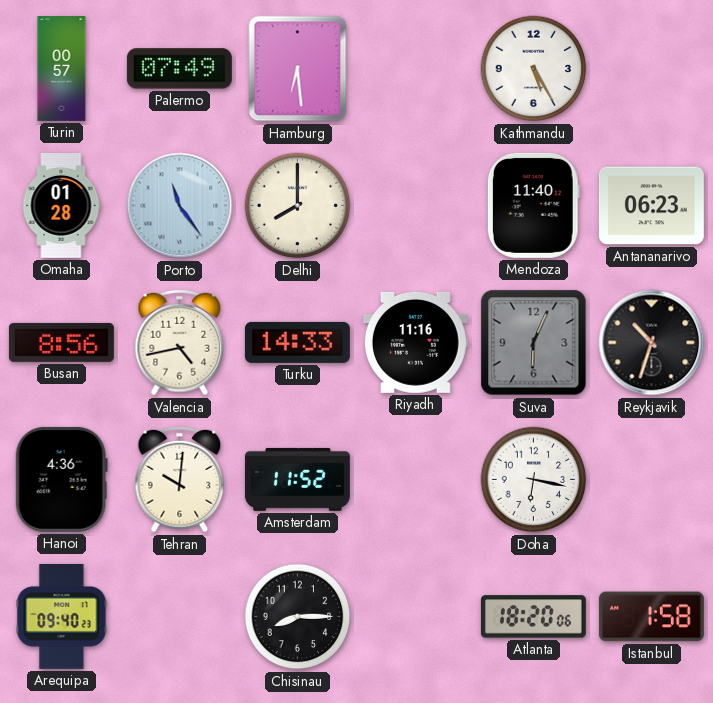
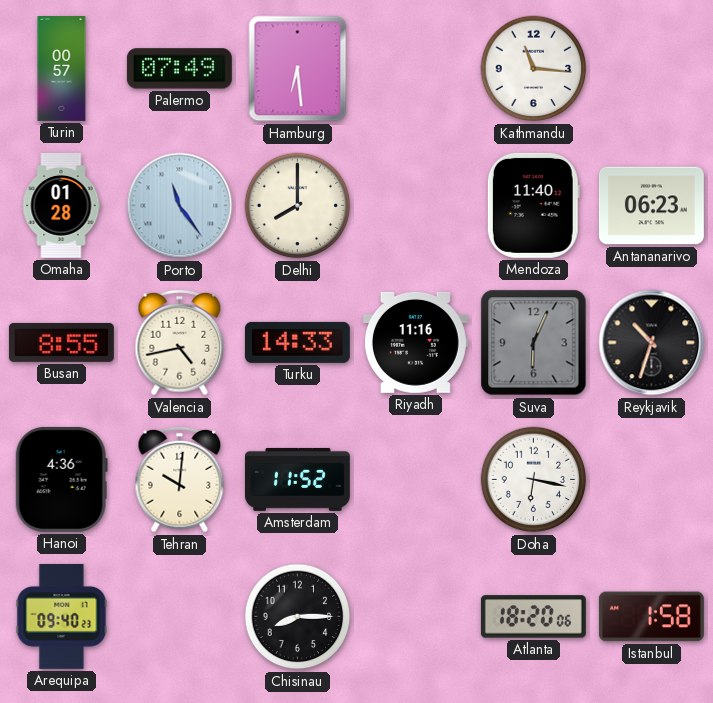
Kathmandu: 5:25 -> 11:16 (534, 69)
Busan: 8:56 -> 8:55 (61, 342)
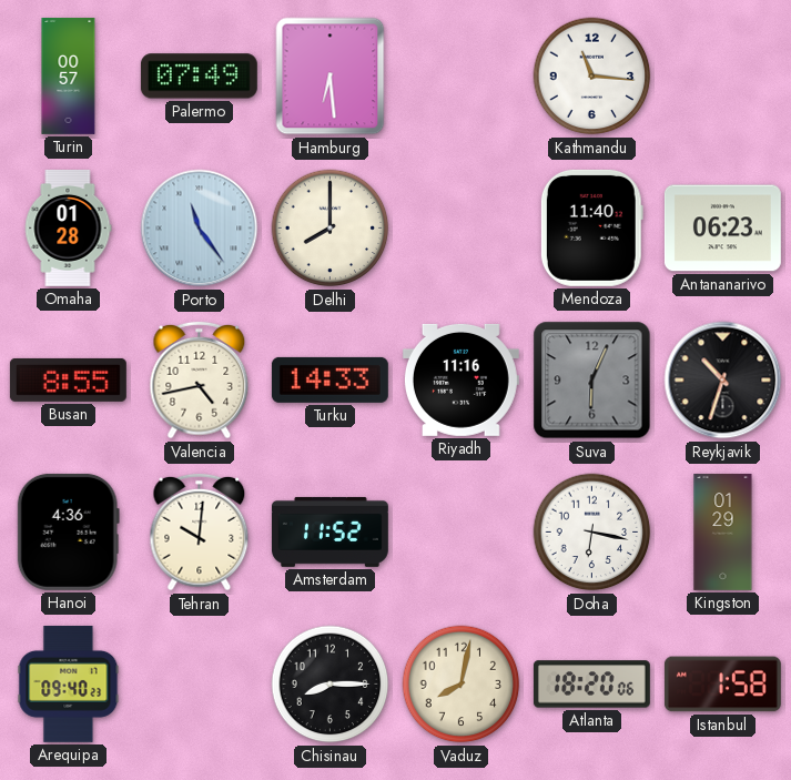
Kingston: none -> 01:29 (723, 531)
Vaduz: none -> 8:02 (462, 685)
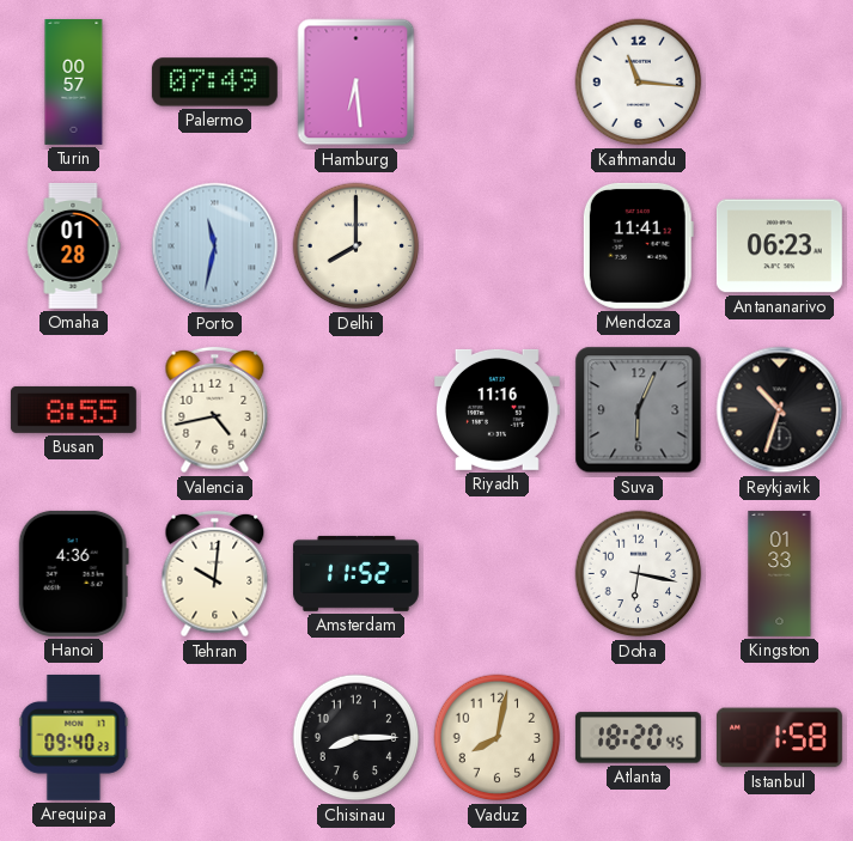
Porto: 11:24 -> 11:32 (215, 246)
Mendoza: 11:40 -> 11:41 (638, 245)
Turku: 14:33 -> none (329, 379)
Kingston: 01:29 -> 01:33 (780, 573)
Atlanta: 18:20:06 -> 18:20:45 (638, 738)
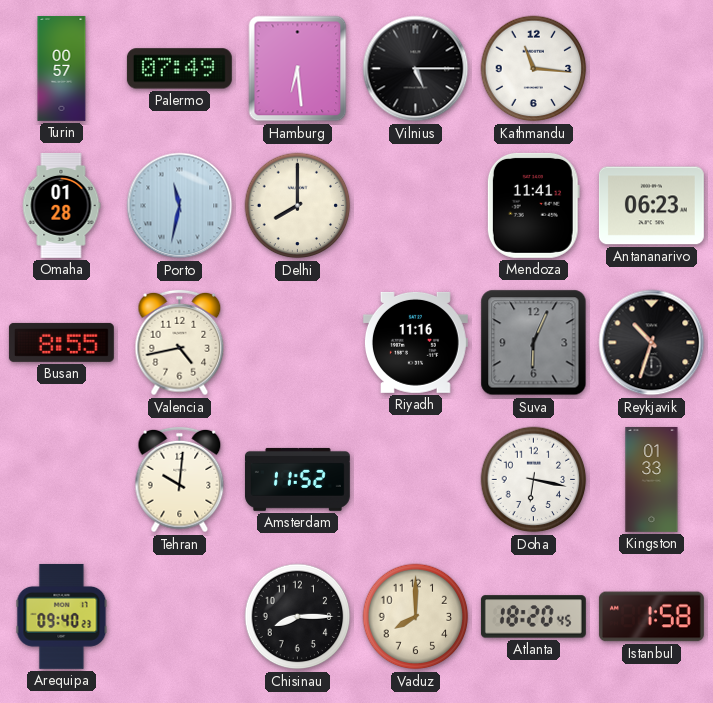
Vilnius: none -> 5:15 (416, 69)
Hanoi: 4:36 -> none (73, 573)
Vaduz: 8:02 -> 8:00 (416, 617)
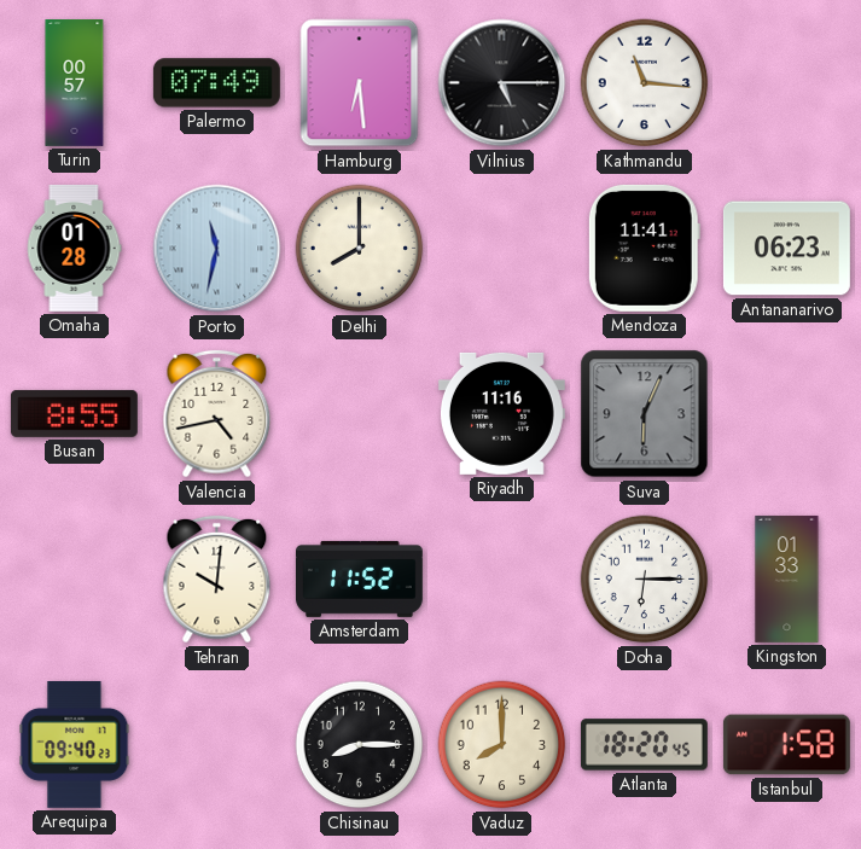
Reykjavik: 10:33 -> none (652, 343)
Doha: 6:17 -> 6:15 (645, 580)
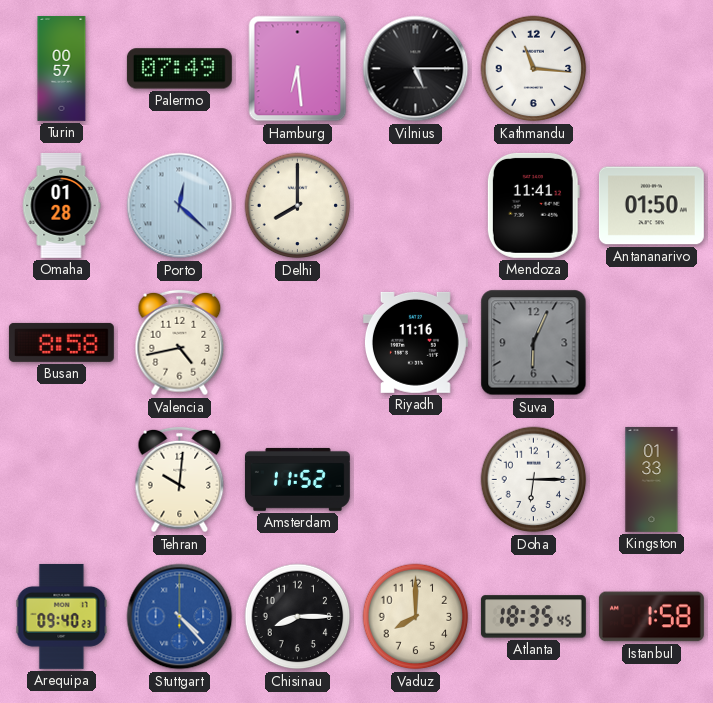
Porto: 11:32 -> 12:22 (180, 206)
Antananarivo: 06:23 -> 01:50 (651, 206)
Busan: 8:55 -> 8:58 (61, 342)
Stuttgart: none -> 4:23 (180, 617)
Atlanta: 18:20 -> 18:35 (533, 617)
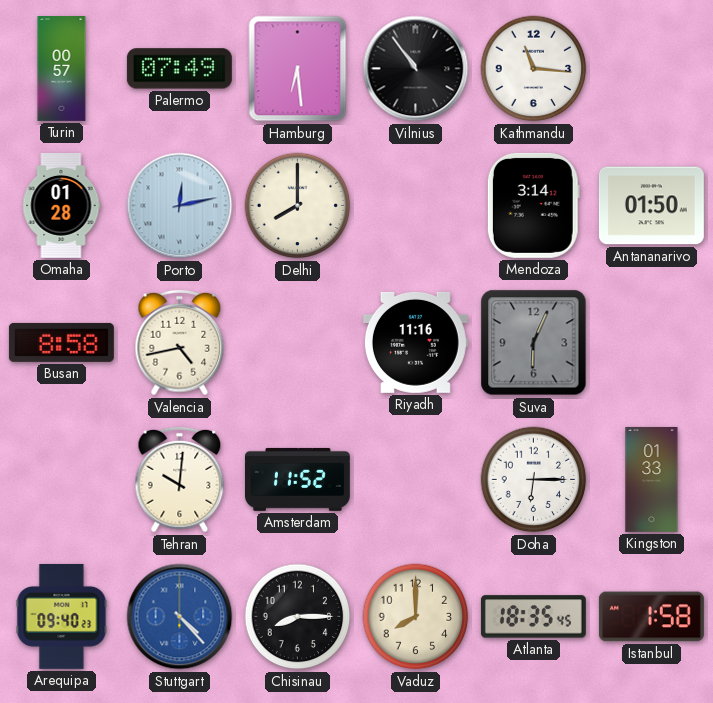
Vilnius: 5:15 -> 10:54 (416, 69)
Porto: 12:22 -> 12:13 (180, 206)
Mendoza: 11:41 -> 3:14 (533, 205)
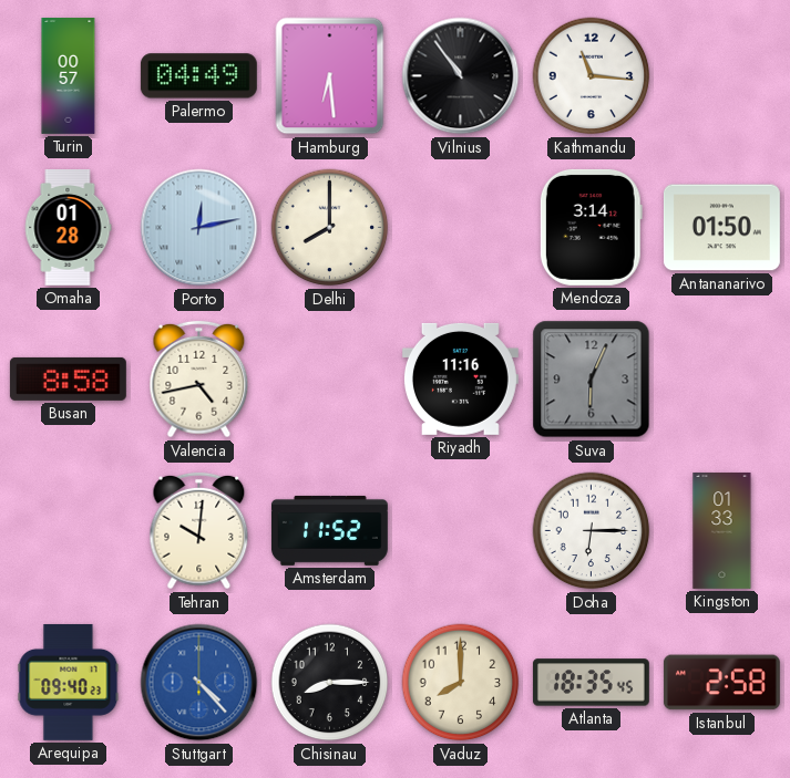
Palermo: 07:49 -> 04:49 (198, 76)
Istanbul: 1:58 -> 2:58 (721, 683)
